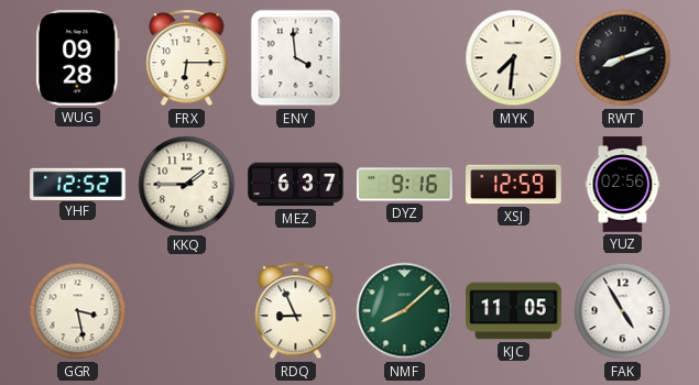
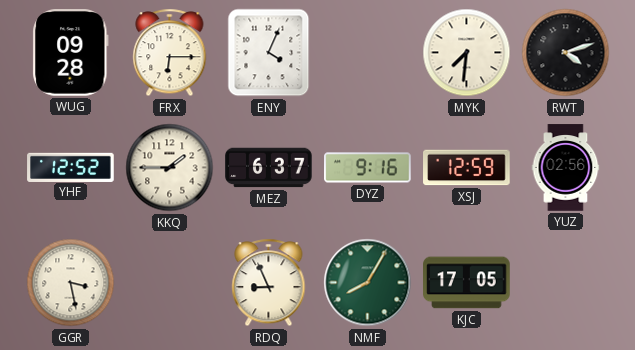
ENY: 3:59 -> 4:04 (269, 53)
RWT: 8:12 -> 4:12 (566, 53)
NMF: 8:08 -> 8:05 (368, 283)
KJC: 11:05 -> 17:05 (467, 283)
FAK: 4:55 -> none (623, 311)
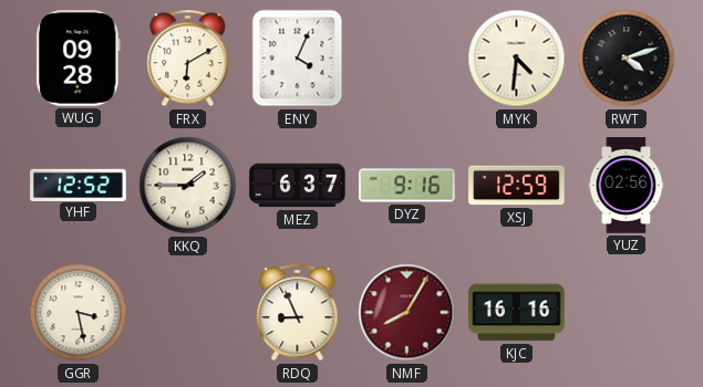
FRX: 6:15 -> 6:10 (188, 59)
MYK: 7:31 -> 4:31 (517, 59)
NMF dial: green -> burgundy (407, 313)
KJC: 17:05 -> 16:16 (517, 313)
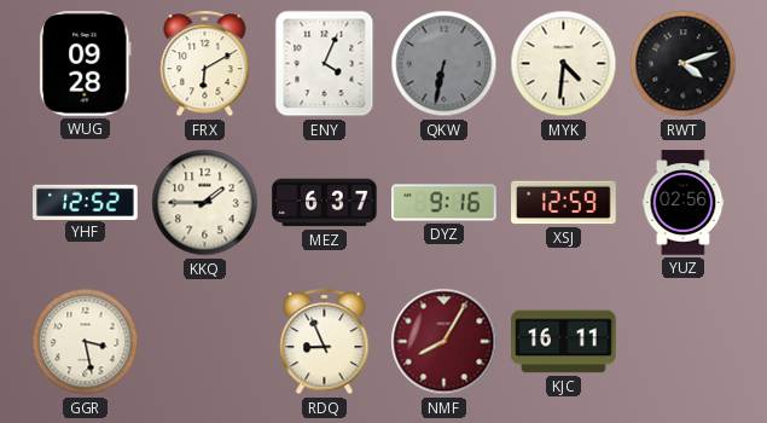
QKW: none -> 6:32 (444, 64)
KJC: 16:16 -> 16:11 (564, 342)
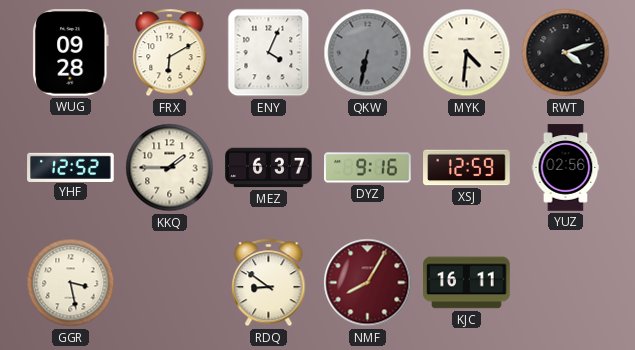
RDQ: 8:56 -> 8:51 (269, 283)
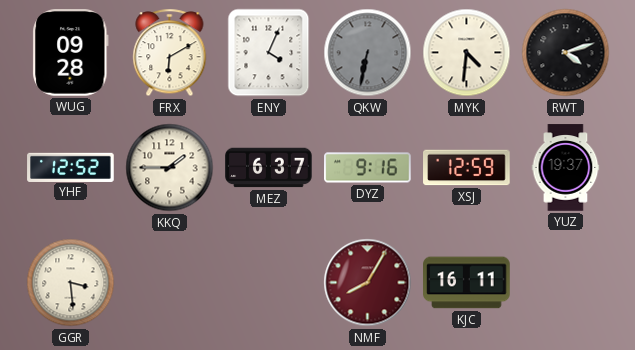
YUZ: 02:56 -> 19:37 (566, 168)
GGR: 3:28 -> 3:29 (71, 283)
RDQ: 8:51 -> none (269, 283)
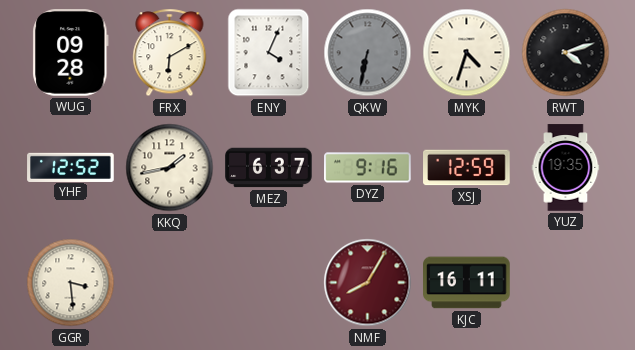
MYK: 4:31 -> 4:33 (467, 53)
KKQ: 1:45 -> 1:43 (170, 168)
YUZ: 19:37 -> 19:35 (566, 168)
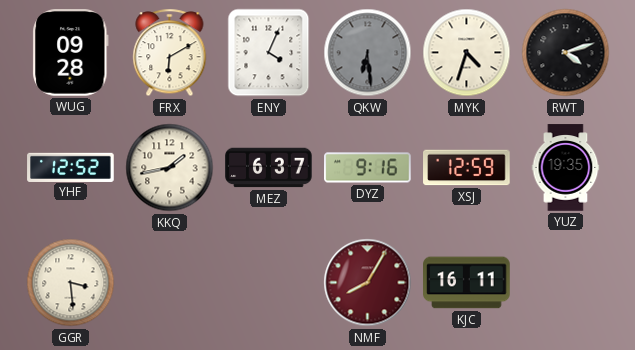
QKW: 6:32 -> 6:29 (368, 53)
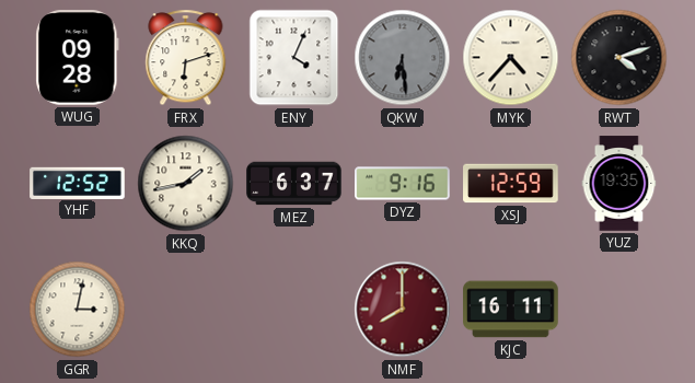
FRX: 6:10 -> 6:12 (186, 58)
MYK: 4:33 -> 4:37 (511, 58)
GGR: 3:29 -> 3:02 (78, 310)
NMF: 8:05 -> 8:00 (403, 310)
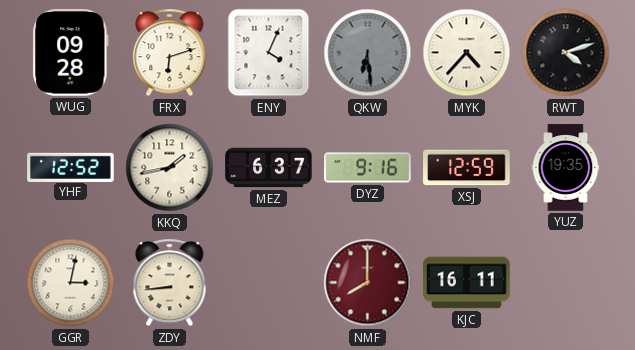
ZDY: none -> 8:44 (170, 283)
